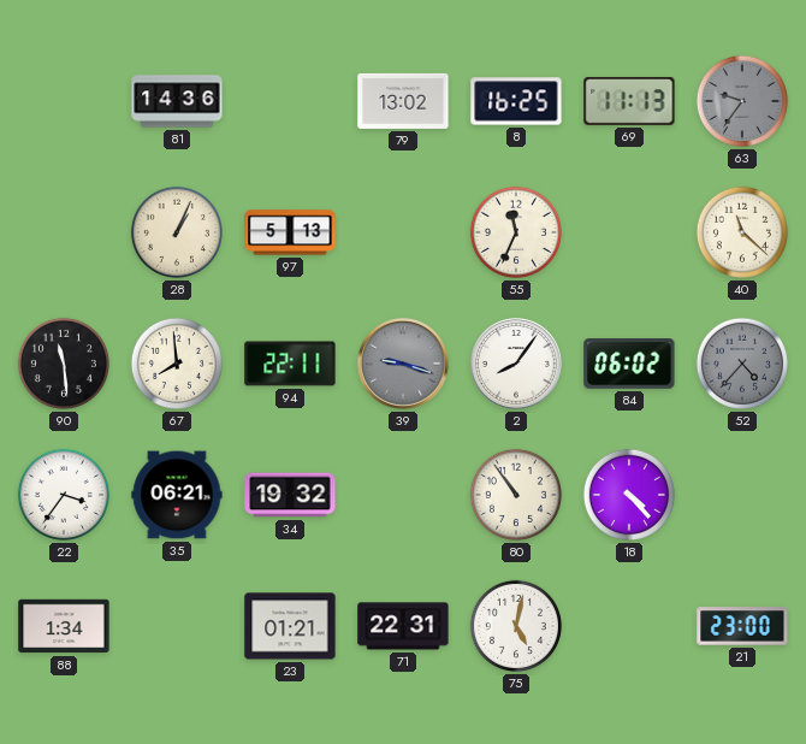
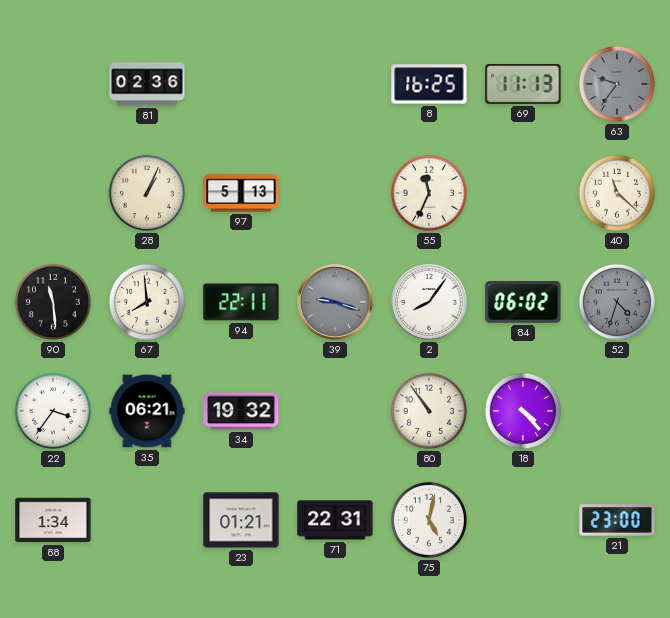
81: 14:36 -> 02:36 (147, 84)
79: 13:02 -> none (403, 101)
52: 4:37 -> 4:33 (617, 302)
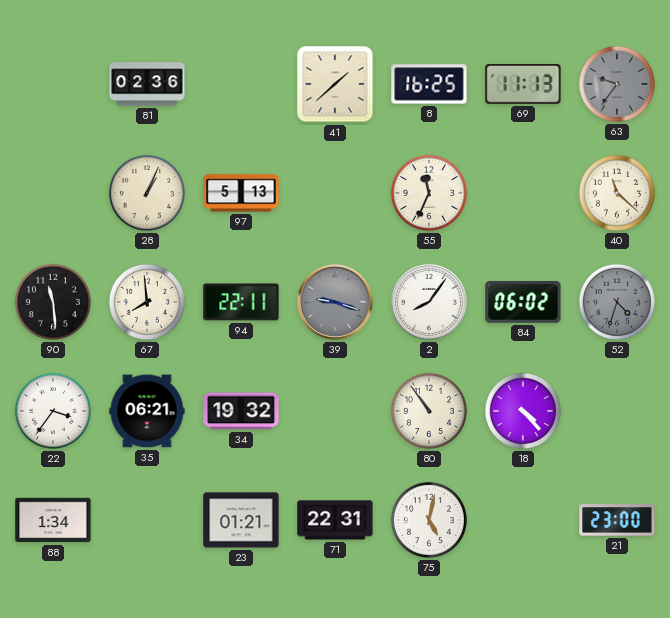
41: none -> 1:38 (335, 84)
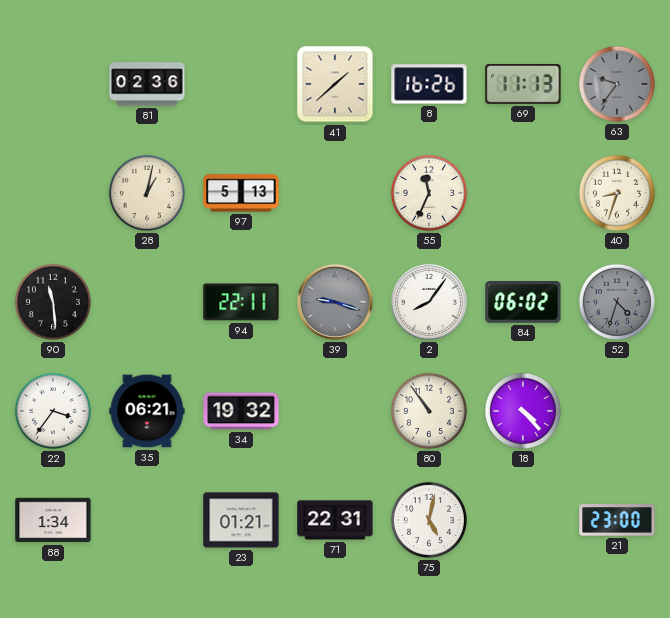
8: 16:25 -> 16:26 (429, 84)
28: 1:04 -> 1:02 (147, 193)
40: 11:22 -> 8:33 (617, 193)
67: 7:59 -> none (147, 302)
